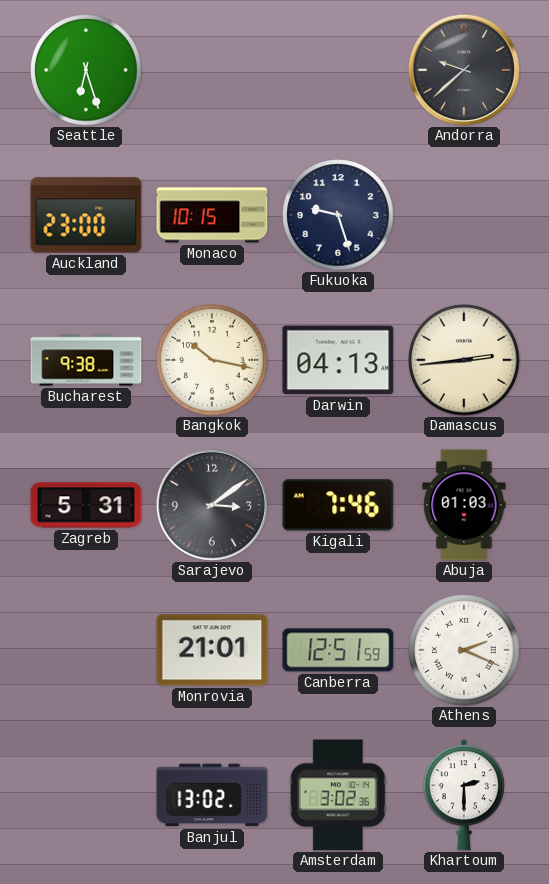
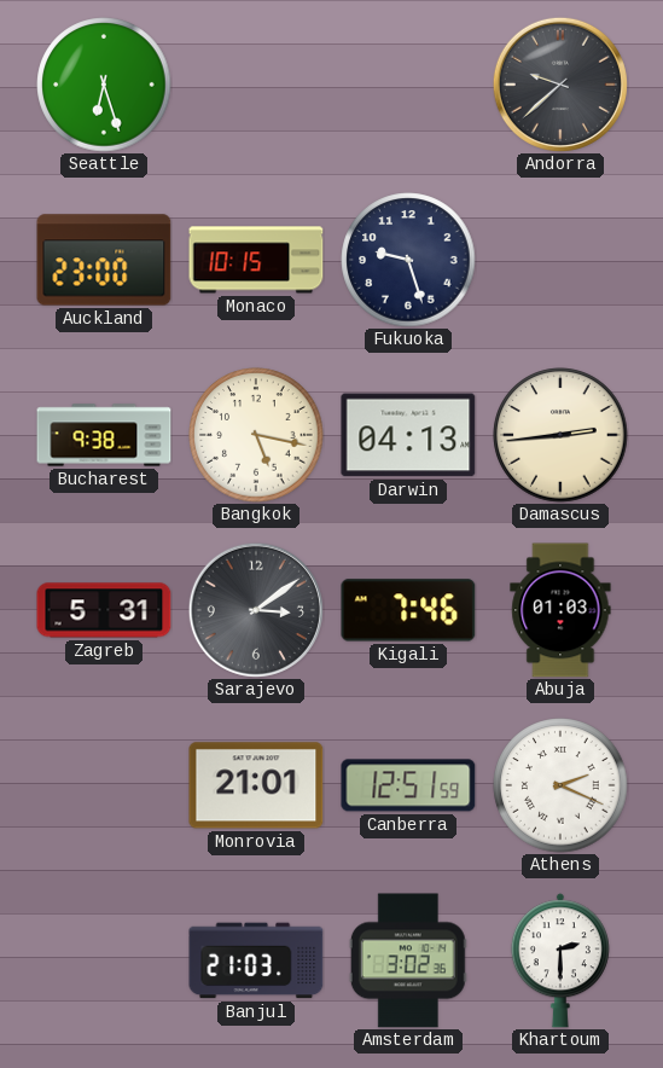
Bangkok: 10:17 -> 5:17 (256, 435)
Banjul: 13:02 -> 21:03 (256, 960)
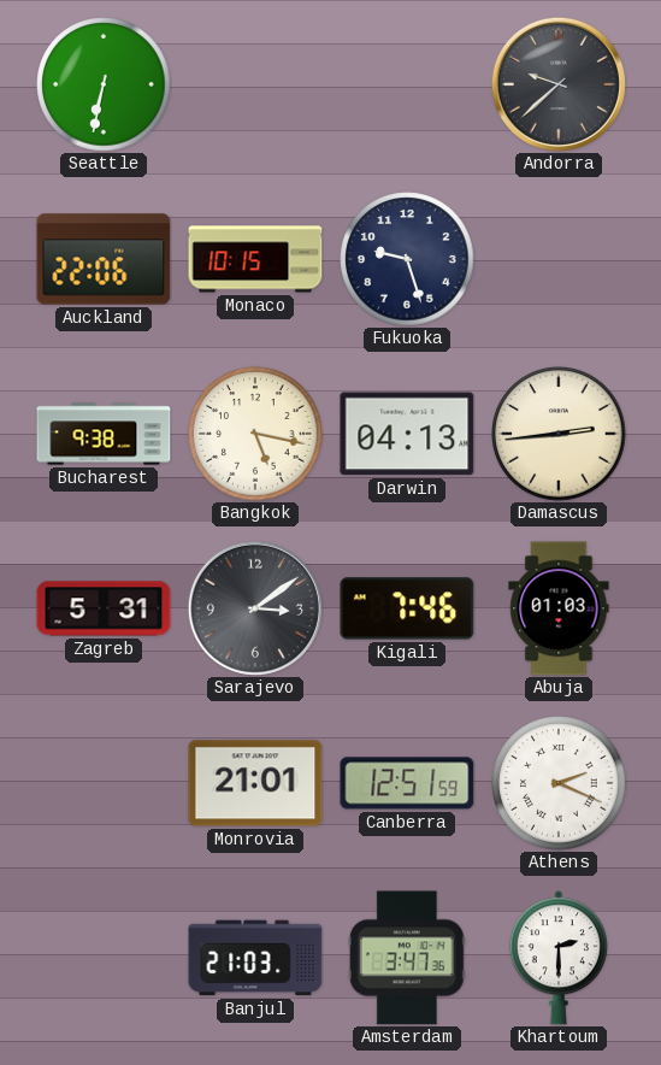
Seattle: 6:27 -> 6:32 (104, 84)
Auckland: 23:00 -> 22:06 (104, 259)
Amsterdam: 3:02 -> 3:47 (407, 958)
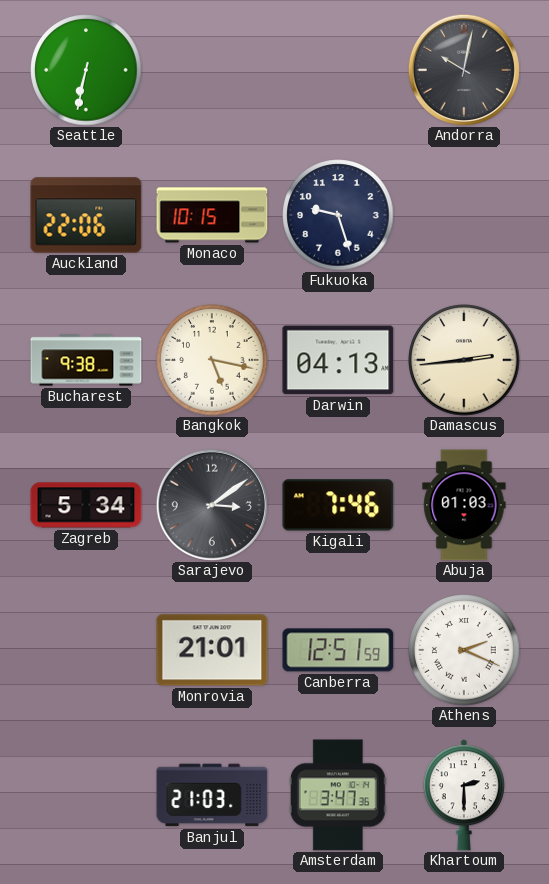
Andorra: 9:38 -> 10:02 (464, 70)
Zagreb: 5:31 -> 5:34 (86, 505)
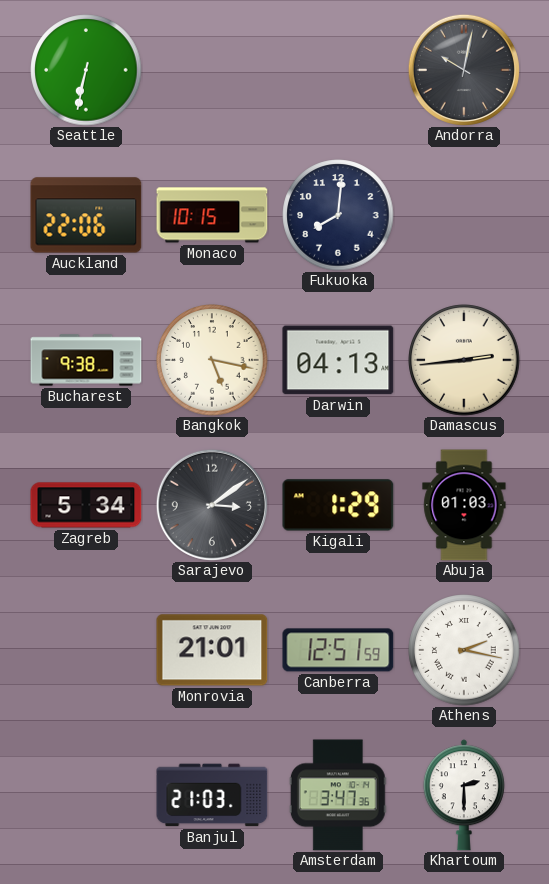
Fukuoka: 9:27 -> 8:01 (338, 215)
Kigali: 7:46 -> 1:29 (338, 505)
Athens: 2:19 -> 2:17 (464, 650)
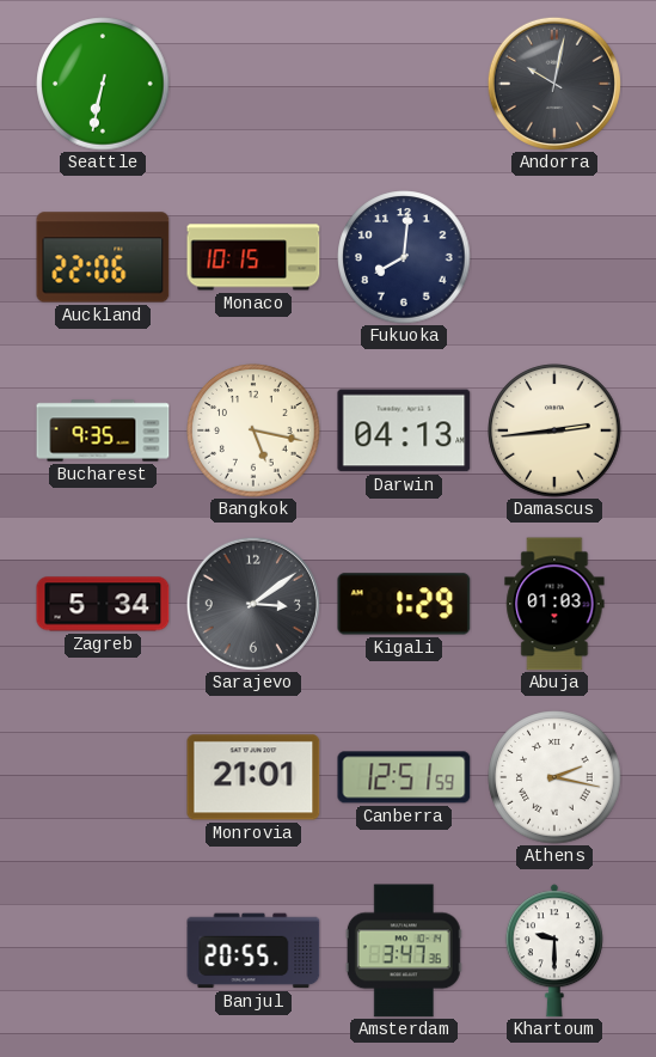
Bucharest: 9:38 -> 9:35 (103, 430)
Banjul: 21:03 -> 20:55 (253, 951)
Khartoum: 2:30 -> 9:30 (554, 951)
